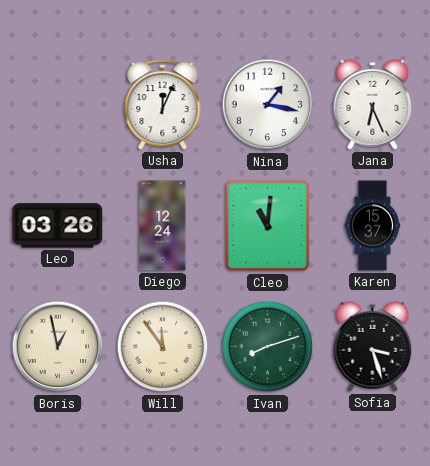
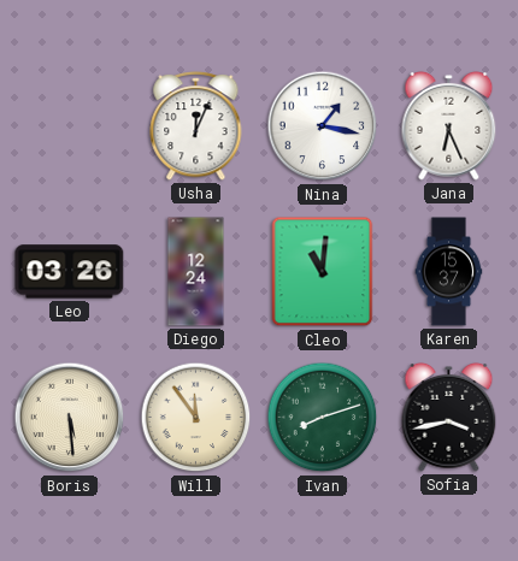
Boris: 12:58 -> 5:29 (70, 418)
Sofia: 3:27 -> 3:43 (449, 417)
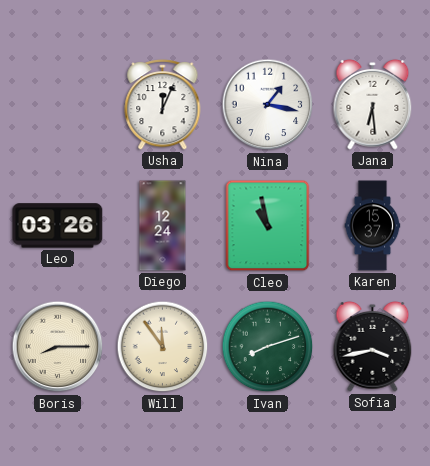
Jana: 6:26 -> 6:29 (373, 104)
Cleo: 11:01 -> 10:58 (268, 226)
Boris: 5:29 -> 8:15 (58, 347)
